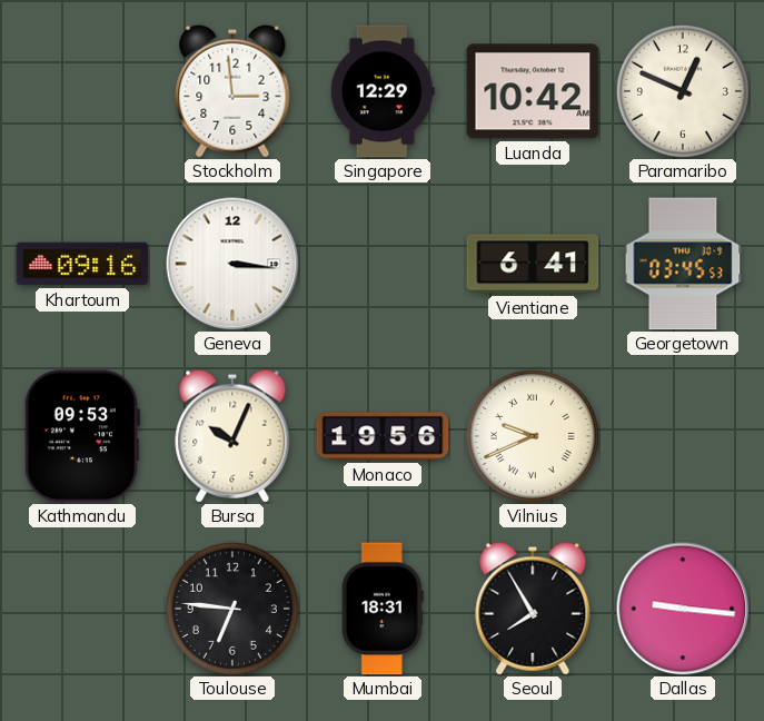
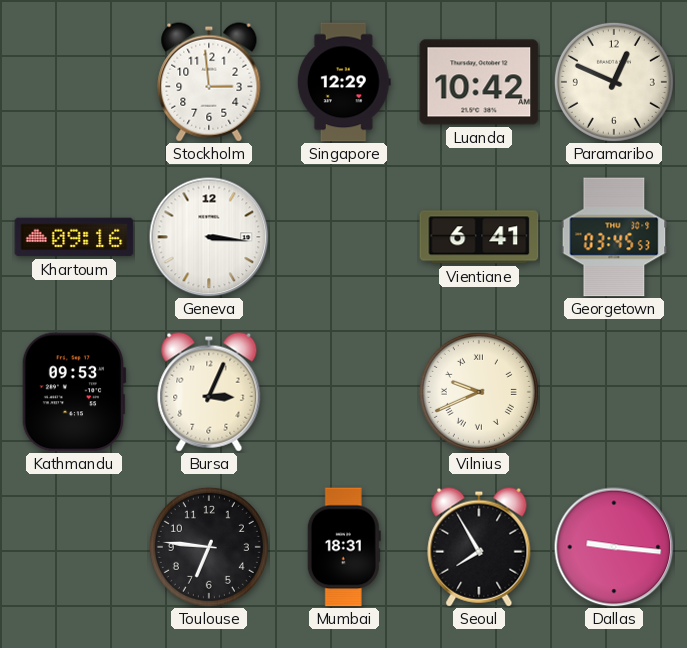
Bursa: 10:04 -> 3:04 (209, 392)
Monaco: 19:56 -> none (383, 436)
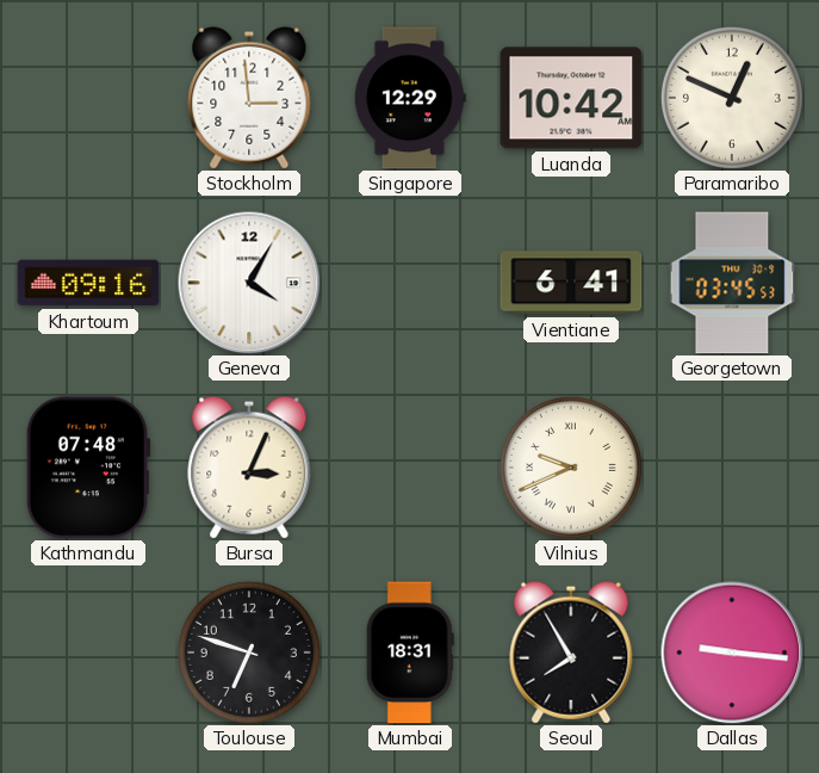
Geneva: 3:16 -> 4:05 (249, 283)
Kathmandu: 09:53 -> 07:48 (88, 468)
Toulouse: 6:46 -> 6:48 (249, 653)
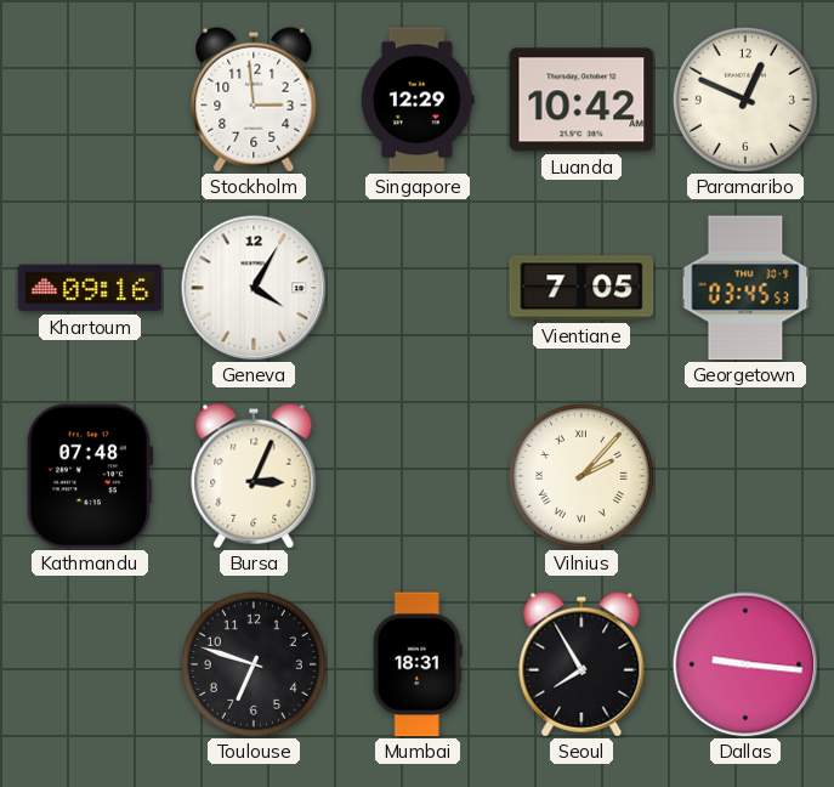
Vientiane: 6:41 -> 7:05 (581, 288)
Vilnius: 9:41 -> 2:07 (581, 476)
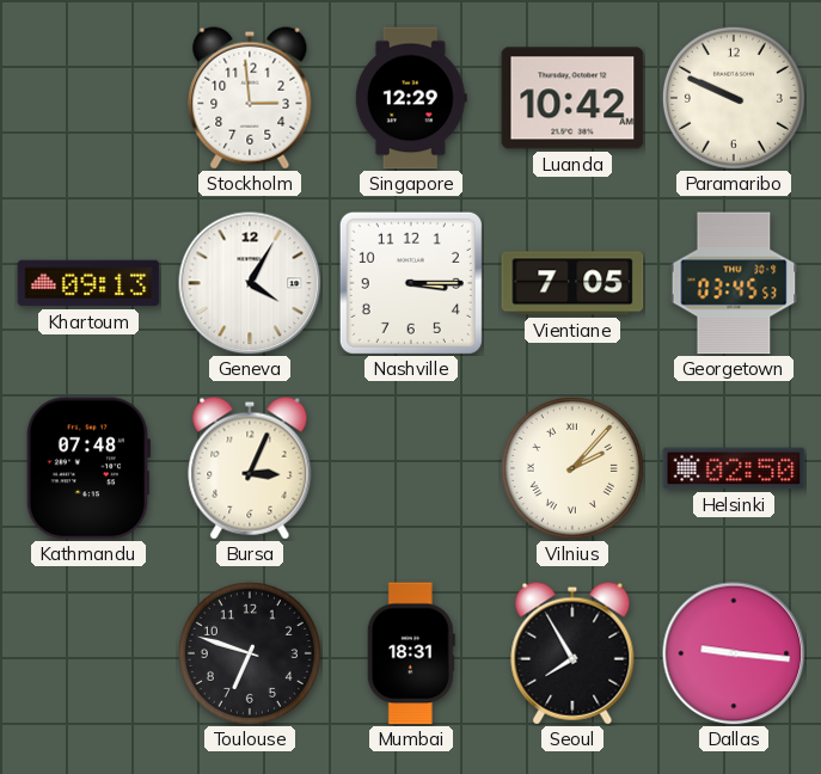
Paramaribo: 12:49 -> 9:49 (734, 98)
Khartoum: 09:16 -> 09:13 (88, 283)
Nashville: none -> 3:15 (411, 283)
Helsinki: none -> 02:50 (734, 468)
